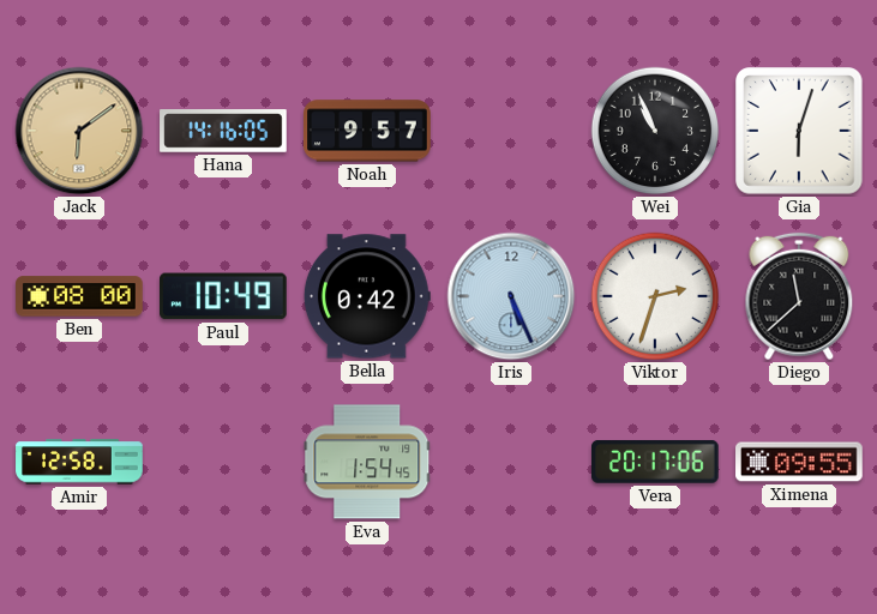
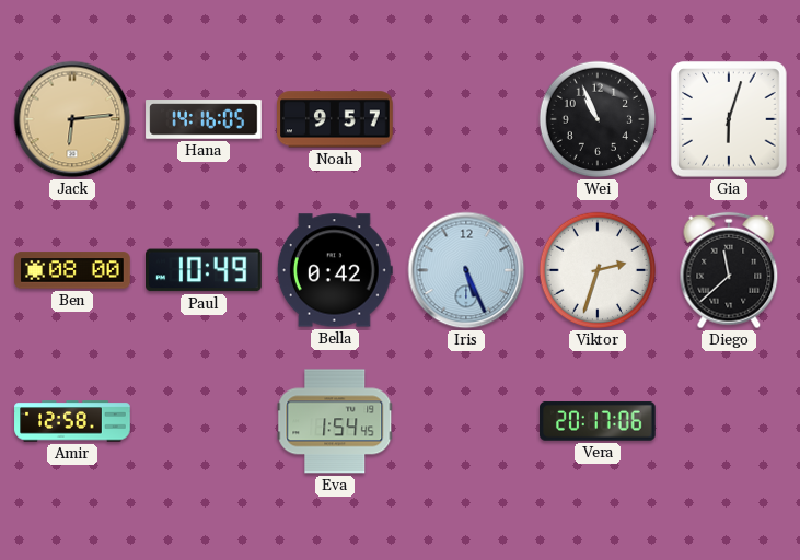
Jack: 6:09 -> 6:14 (72, 119)
Ximena: 09:55 -> none (799, 462)
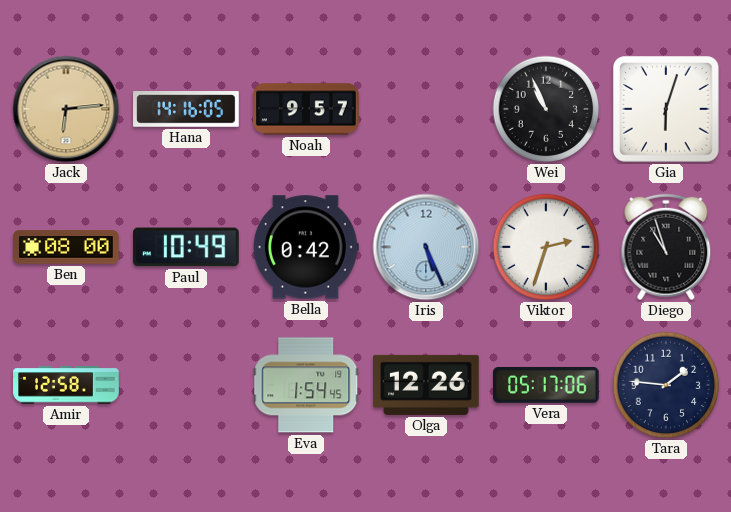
Diego: 11:38 -> 10:57 (666, 247)
Olga: none -> 12:26 (426, 385)
Vera: 20:17 -> 05:17 (547, 385)
Tara: none -> 1:46 (666, 385)
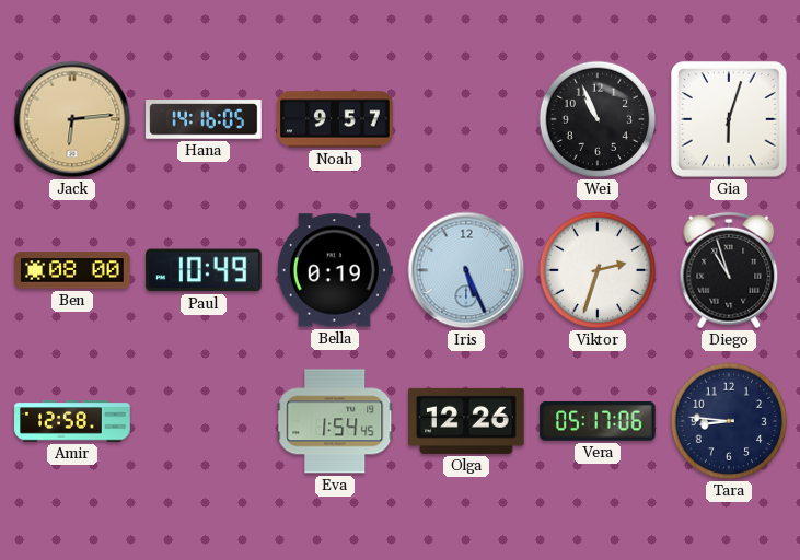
Bella: 0:42 -> 0:19 (335, 270)
Tara: 1:46 -> 8:46 (729, 421)
